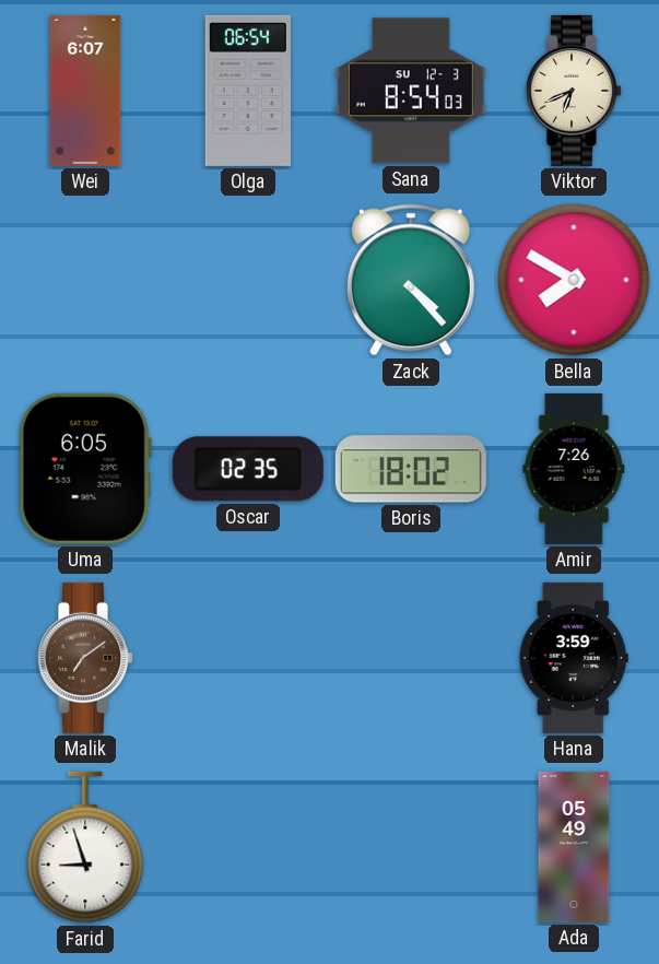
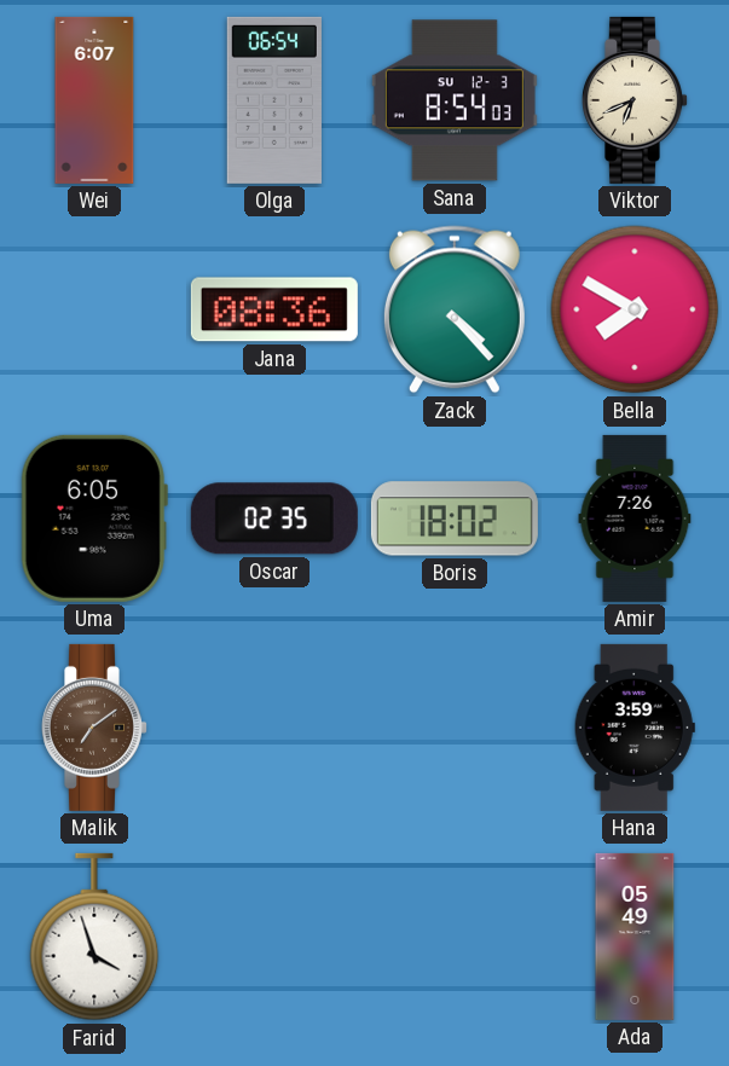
Jana: none -> 08:36 (274, 309)
Farid: 8:57 -> 3:57 (94, 937)
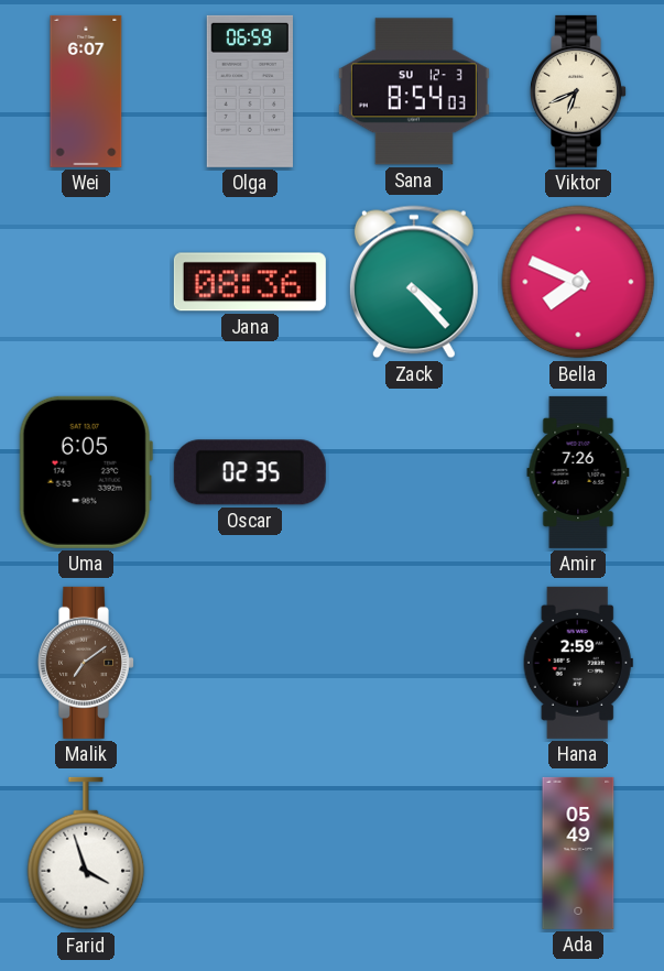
Olga: 06:54 -> 06:59 (250, 91)
Bella: 7:50 -> 7:49 (578, 282)
Boris: 18:02 -> none (455, 518)
Hana: 3:59 -> 2:59 (578, 663)
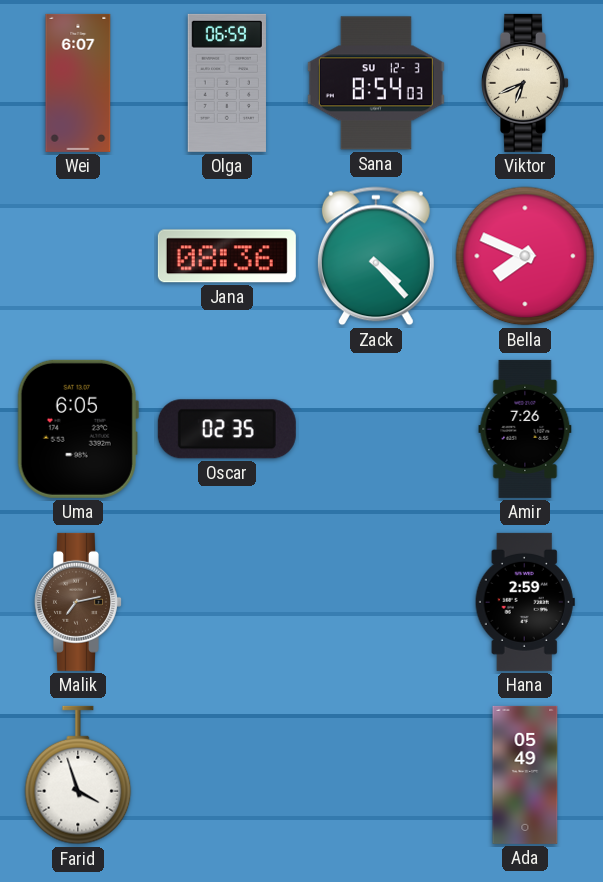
Malik: 7:09 -> 7:13 (79, 602)
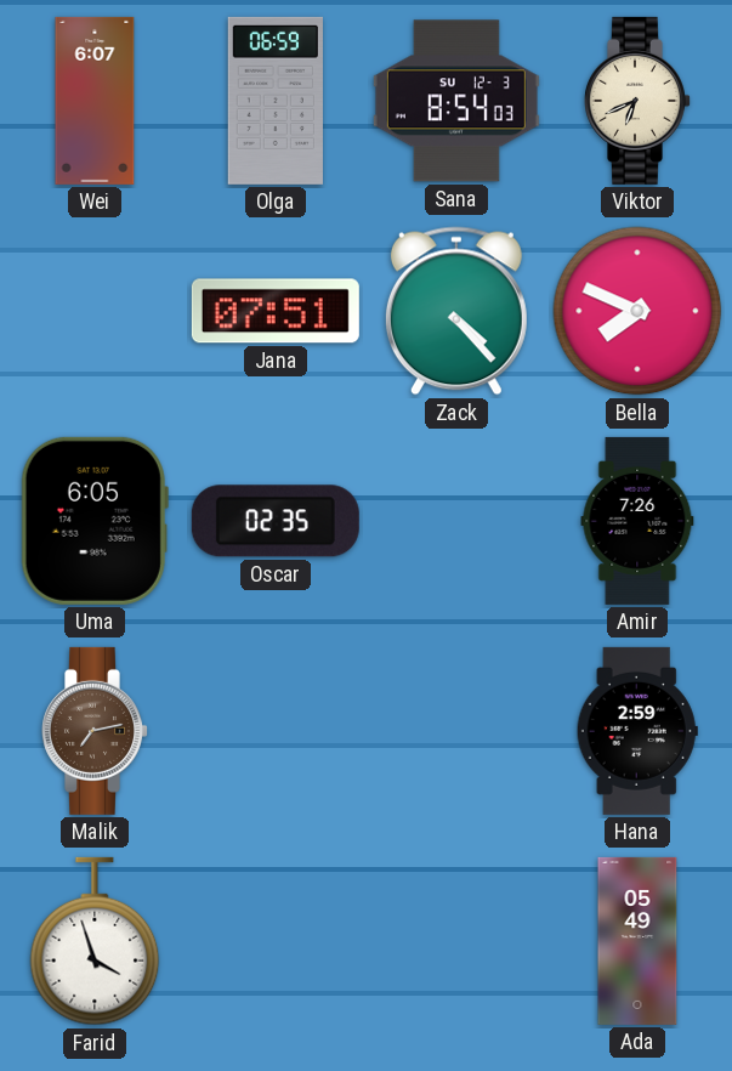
Jana: 08:36 -> 07:51 (276, 311)
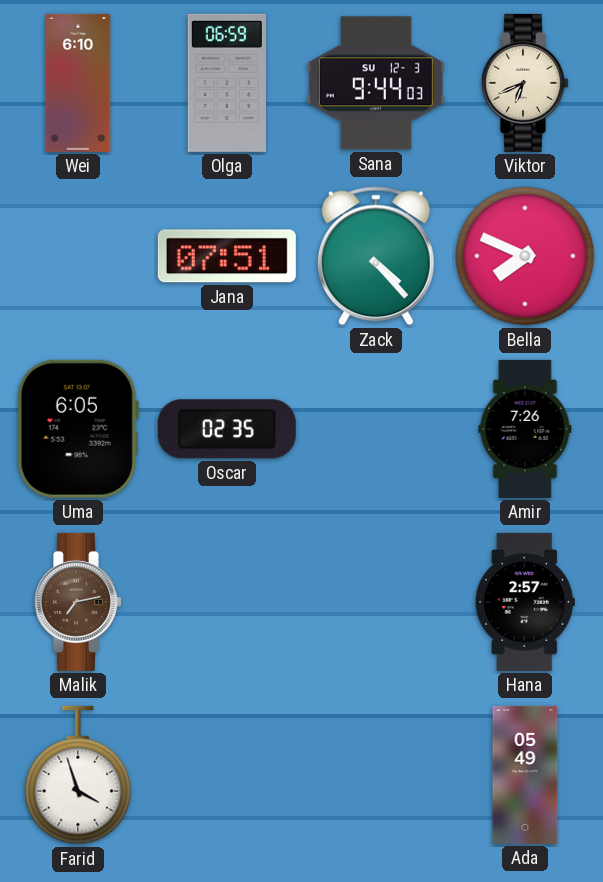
Wei: 6:07 -> 6:10 (78, 83)
Sana: 8:54 -> 9:44 (376, 83)
Hana: 2:59 -> 2:57 (525, 602)
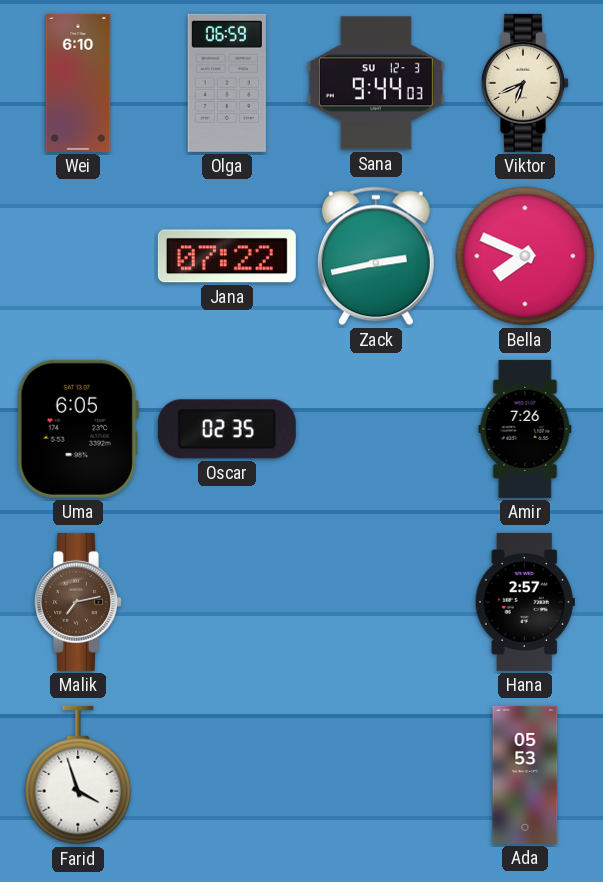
Jana: 07:51 -> 07:22 (227, 256)
Zack: 4:23 -> 2:43 (376, 256)
Ada: 05:49 -> 05:53 (525, 775)
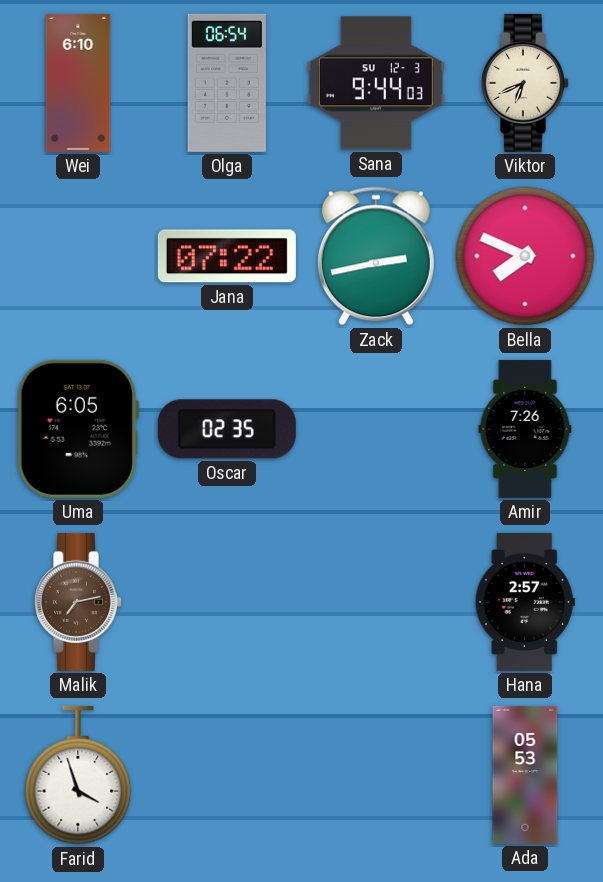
Olga: 06:59 -> 06:54 (227, 83)
